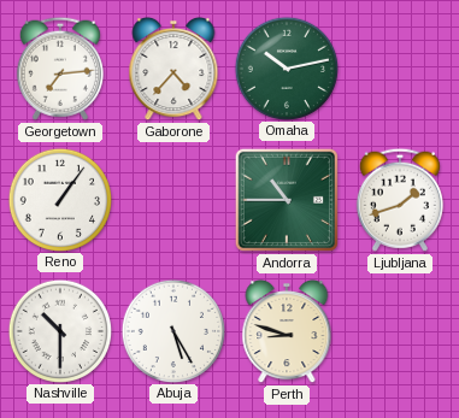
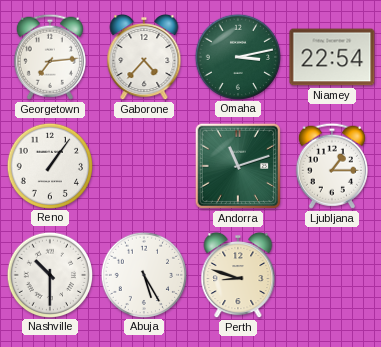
Omaha: 10:13 -> 3:13 (237, 56)
Niamey: none -> 22:54 (332, 57)
Andorra: 10:45 -> 11:12 (238, 166)
Ljubljana: 1:42 -> 1:15 (332, 166)
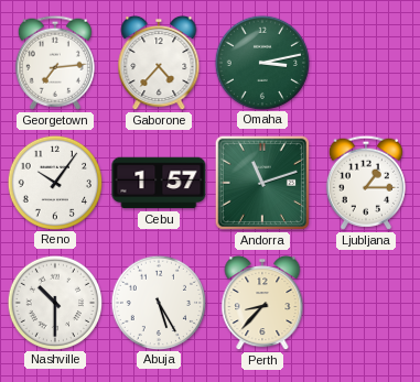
Niamey: 22:54 -> none (332, 57)
Reno: 1:06 -> 10:06 (54, 182)
Cebu: none -> 1:57 (159, 183)
Perth: 8:48 -> 8:37 (262, 303)
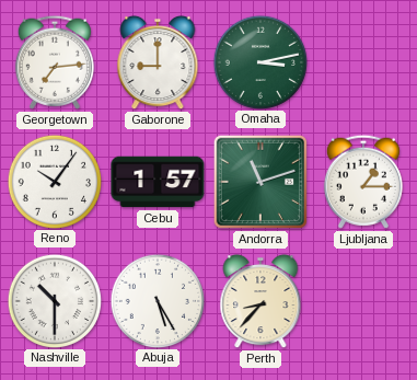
Gaborone: 4:37 -> 9:00 (158, 62)
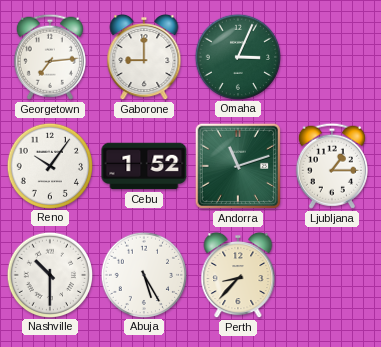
Omaha: 3:13 -> 3:04 (237, 56)
Cebu: 1:57 -> 1:52 (144, 166)
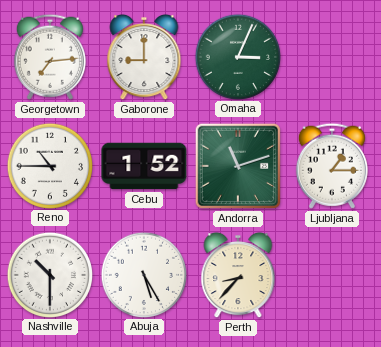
Reno: 10:06 -> 10:45 (49, 165)
